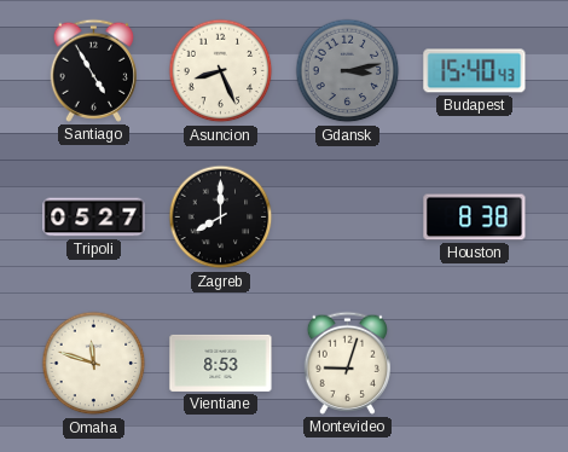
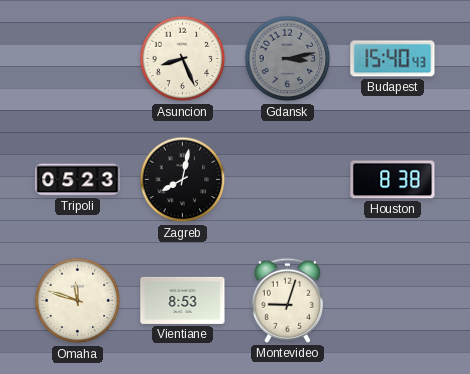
Santiago: 4:55 -> none (93, 70)
Tripoli: 05:27 -> 05:23 (78, 180)
Zagreb: 8:00 -> 8:02 (183, 180)
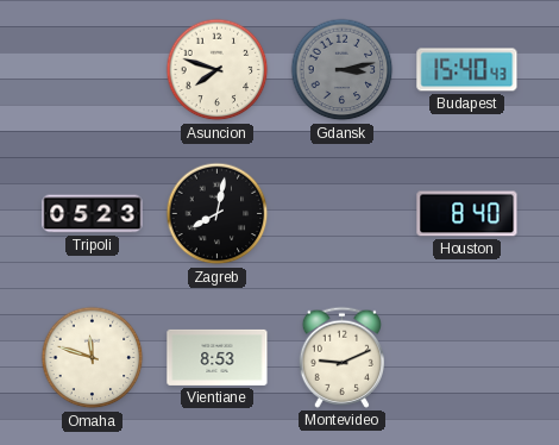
Asuncion: 8:26 -> 7:48 (218, 70)
Houston: 8:38 -> 8:40 (467, 214)
Montevideo: 9:03 -> 9:11 (341, 357)
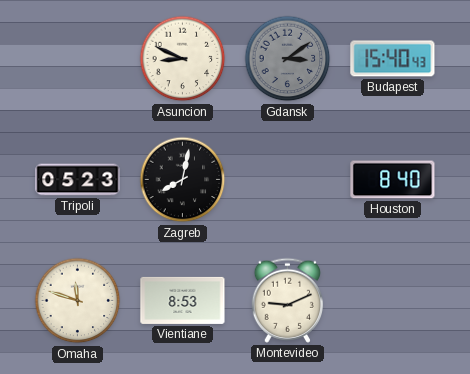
Asuncion: 7:48 -> 8:49 (183, 59)
Gdansk: 3:13 -> 3:09 (288, 59)
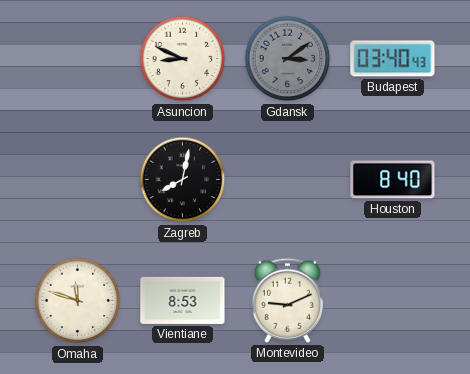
Budapest: 15:40 -> 03:40 (393, 59)
Tripoli: 05:23 -> none (78, 180)
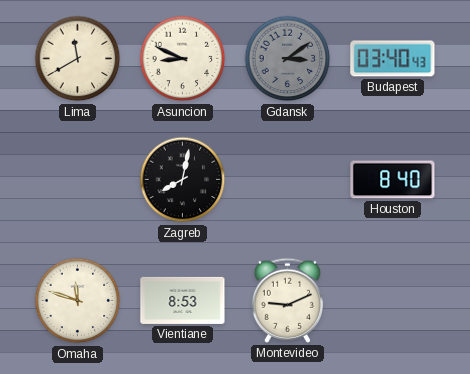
Lima: none -> 11:40 (78, 59)
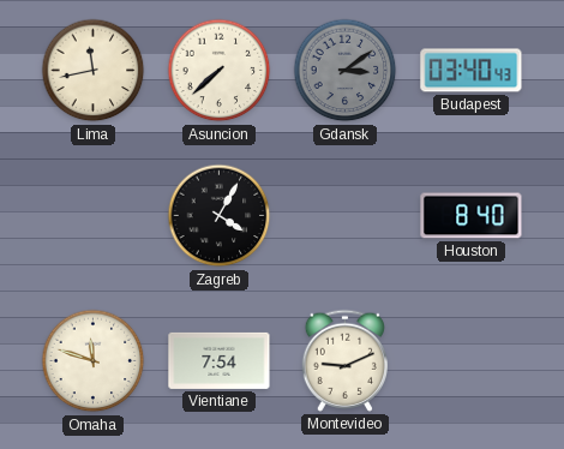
Lima: 11:40 -> 11:43 (94, 71)
Asuncion: 8:49 -> 7:38 (220, 71)
Zagreb: 8:02 -> 4:05 (220, 216)
Vientiane: 8:53 -> 7:54 (220, 360)
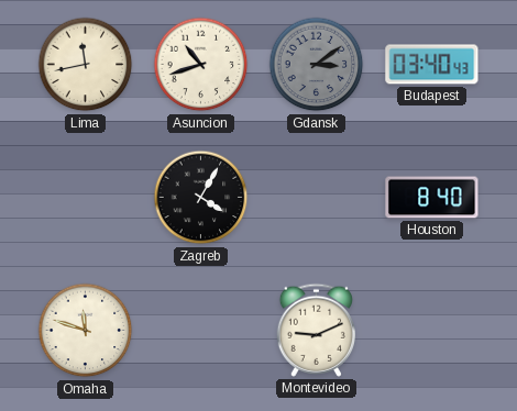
Asuncion: 7:38 -> 10:42 (201, 65)
Vientiane: 7:54 -> none (220, 360)
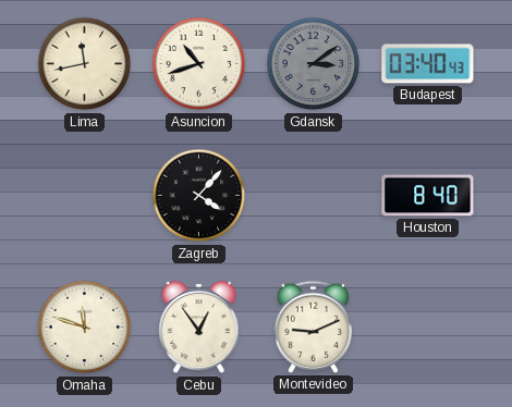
Zagreb: 4:05 -> 4:07 (199, 196)
Cebu: none -> 12:54 (199, 328)
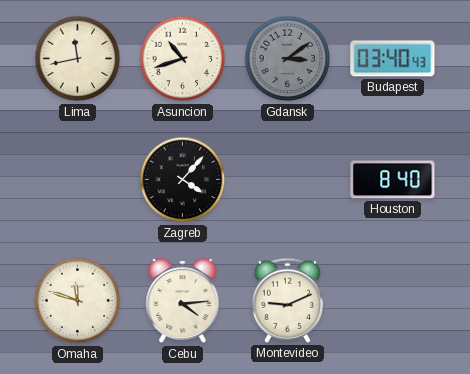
Cebu: 12:54 -> 4:14 (183, 301)
